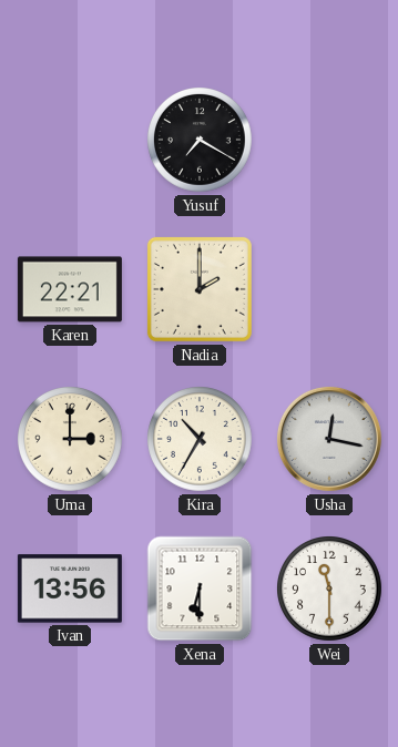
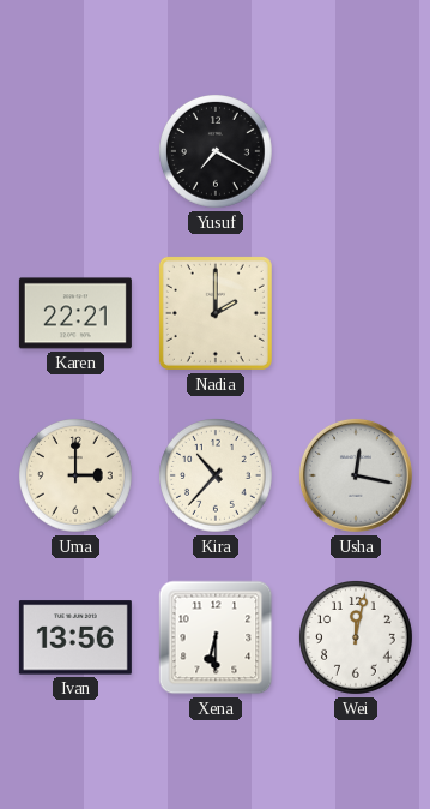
Kira: 10:35 -> 10:37 (217, 477)
Wei: 11:30 -> 12:02 (357, 639)
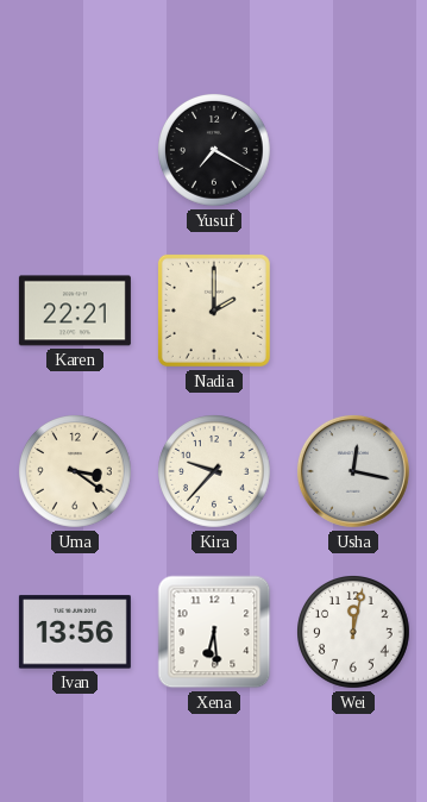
Uma: 3:00 -> 3:21 (76, 472)
Kira: 10:37 -> 9:37 (215, 472)
Xena: 6:30 -> 6:29 (214, 632)
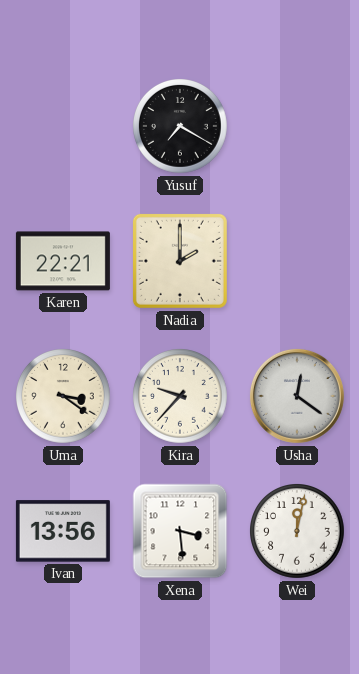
Usha: 12:17 -> 12:21 (297, 396)
Xena: 6:29 -> 3:29 (180, 531)
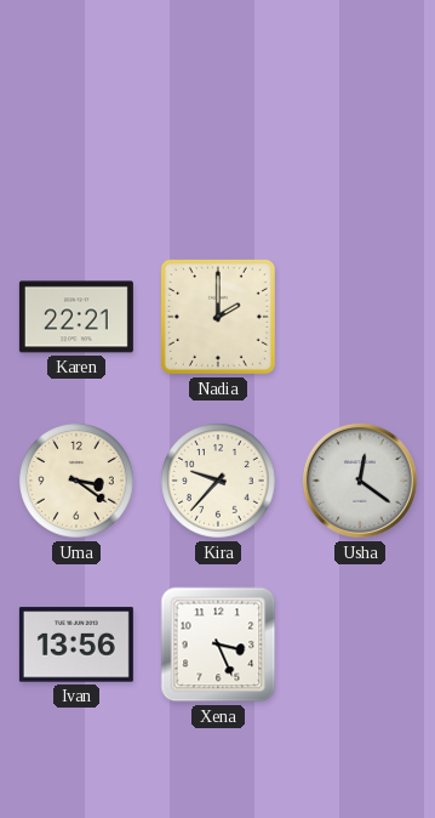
Yusuf: 7:20 -> none (181, 127)
Xena: 3:29 -> 3:26 (218, 644)
Wei: 12:02 -> none (298, 532)
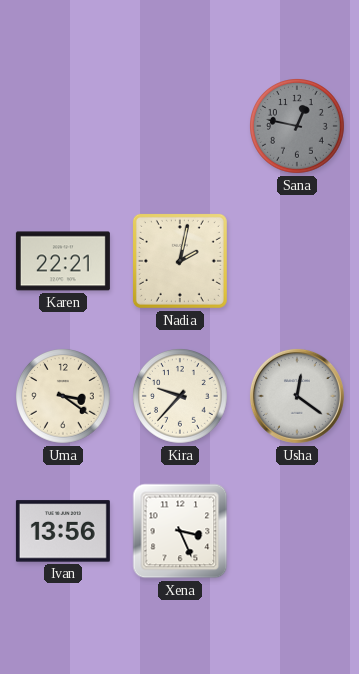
Sana: none -> 12:47 (298, 127)
Nadia: 2:00 -> 2:02 (180, 261)
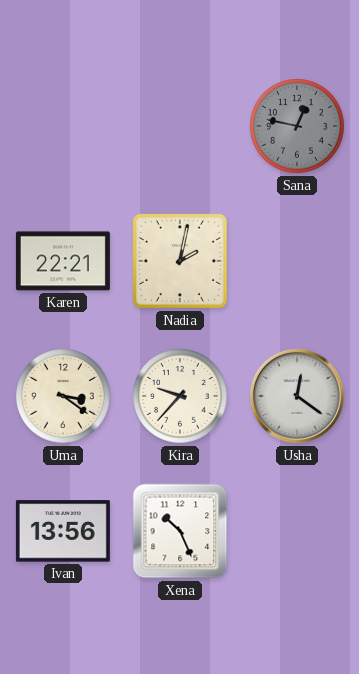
Xena: 3:26 -> 10:26 (180, 531)
